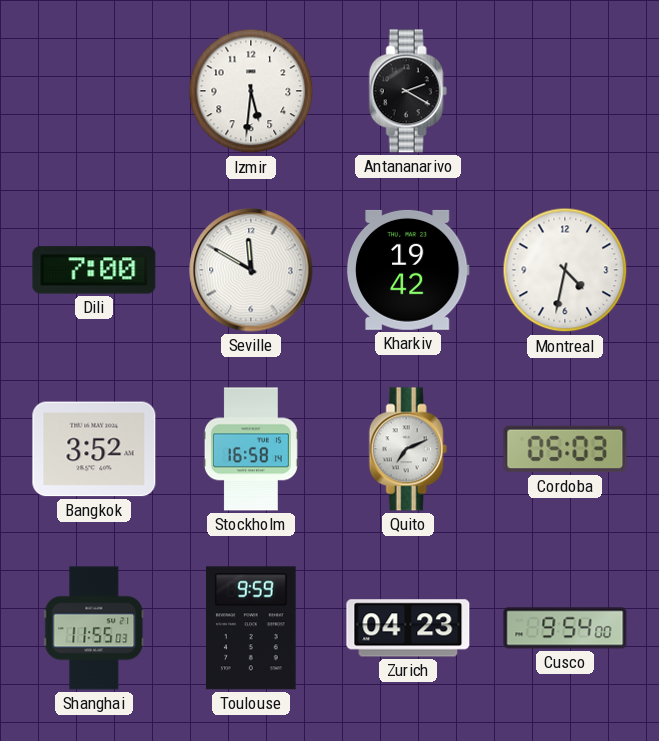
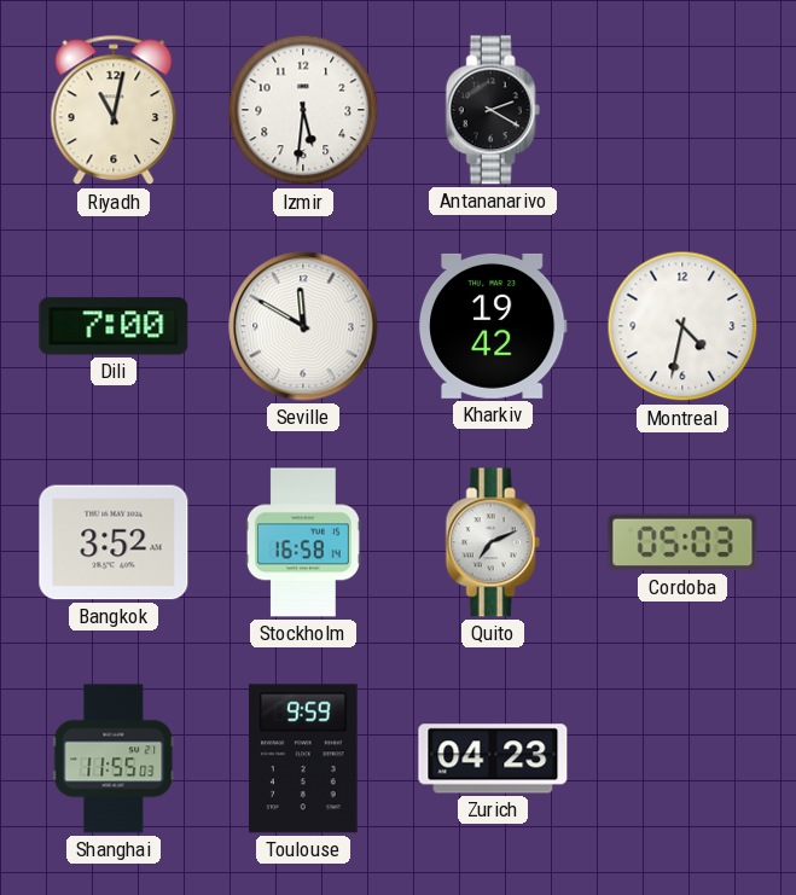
Riyadh: none -> 11:02 (114, 110)
Cusco: 9:54 -> none (565, 628)
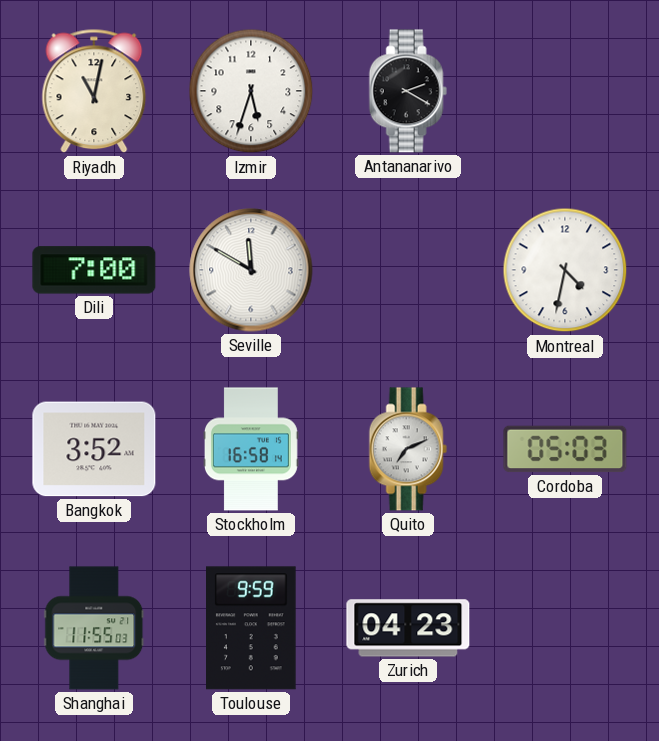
Izmir: 5:31 -> 5:33 (251, 91)
Kharkiv: 19:42 -> none (493, 326)
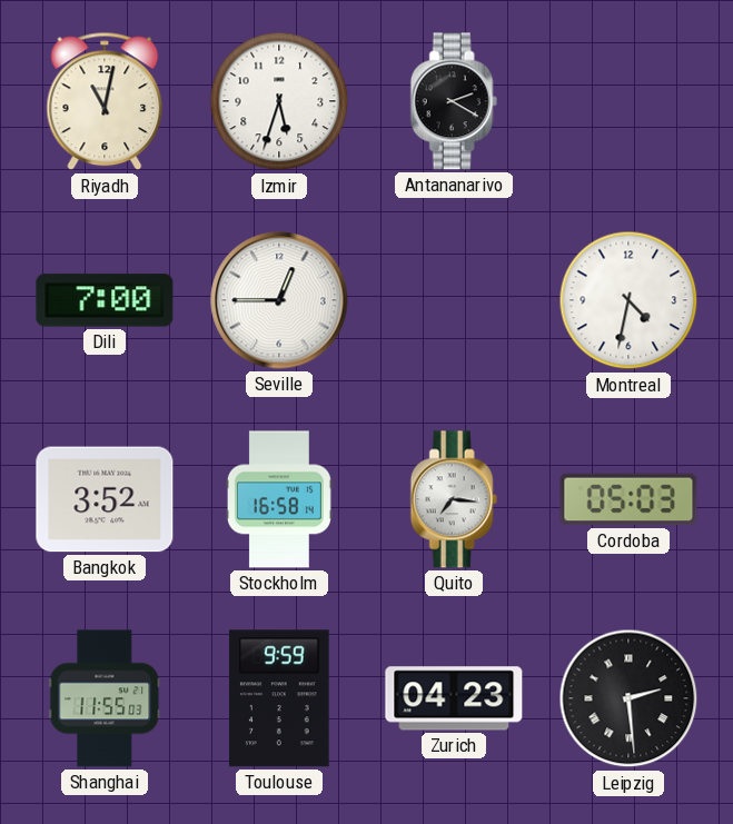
Seville: 11:50 -> 12:45 (279, 300)
Quito: 7:11 -> 7:16 (454, 499)
Leipzig: none -> 2:29 (628, 698)
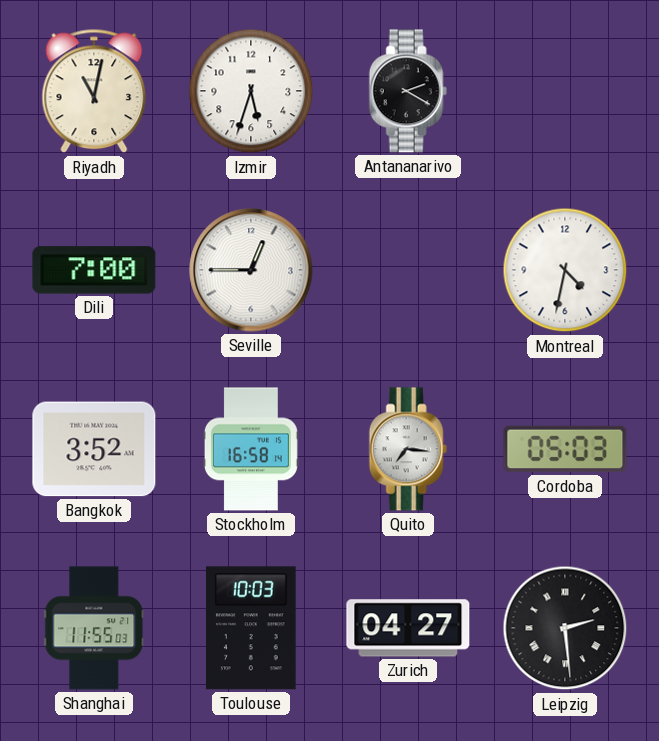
Toulouse: 9:59 -> 10:03 (252, 628)
Zurich: 04:23 -> 04:27 (408, 628)
